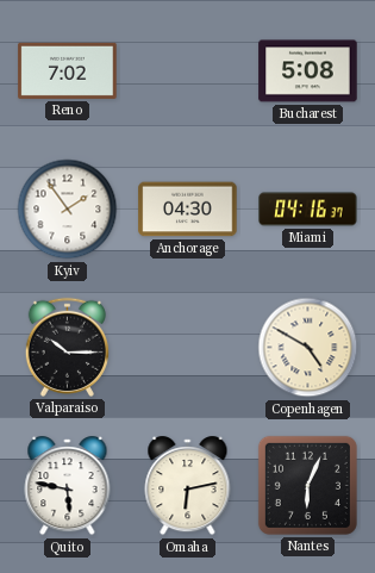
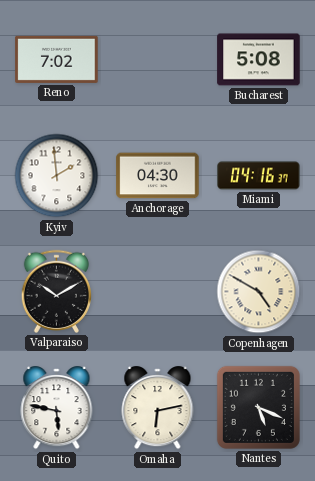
Kyiv: 1:54 -> 1:59 (57, 176)
Valparaiso: 10:15 -> 10:10 (56, 291)
Nantes: 6:04 -> 5:19 (258, 407)
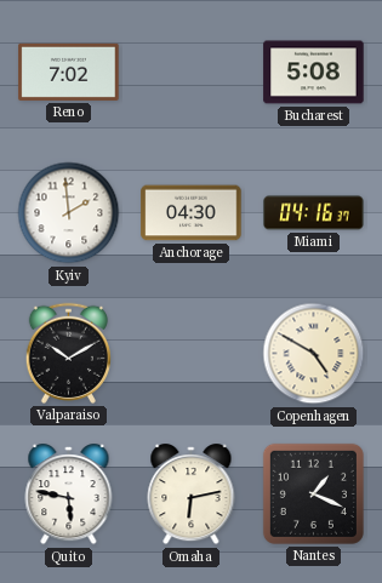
Nantes: 5:19 -> 1:19 (313, 493)
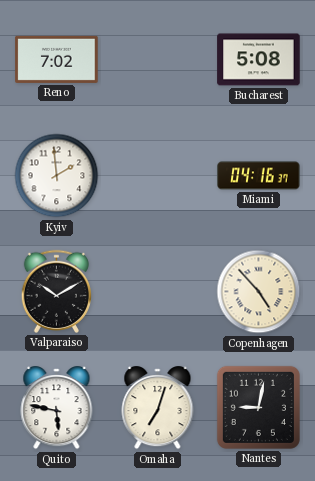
Anchorage: 04:30 -> none (192, 213)
Copenhagen: 4:50 -> 4:53 (259, 292)
Omaha: 6:13 -> 7:03 (158, 408)
Nantes: 1:19 -> 9:02 (258, 407)
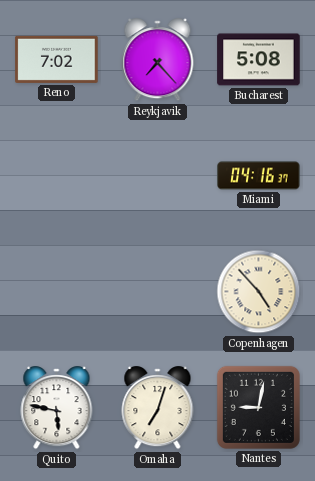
Reykjavik: none -> 7:23 (158, 60)
Kyiv: 1:59 -> none (57, 176)
Valparaiso: 10:10 -> none (56, 291)
